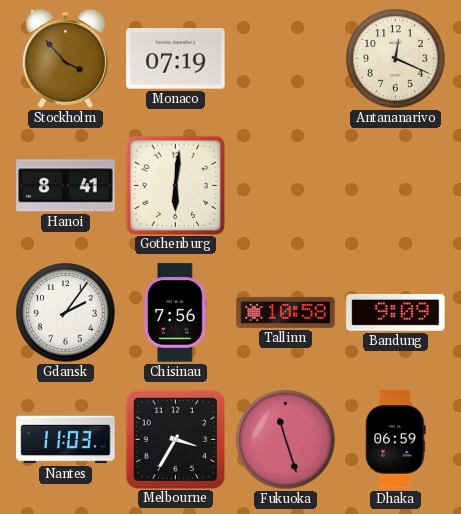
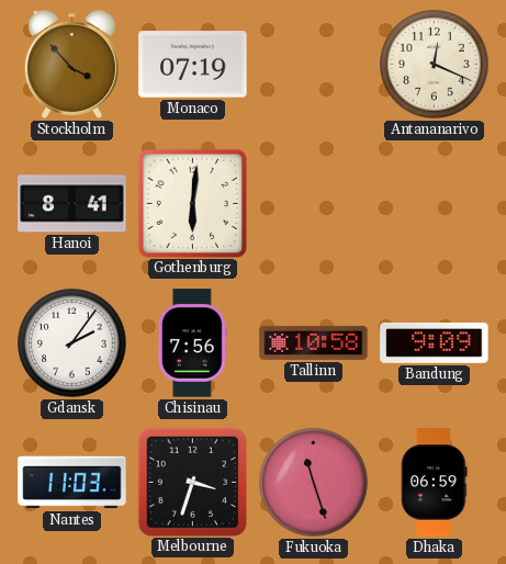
Melbourne: 3:35 -> 3:33 (192, 482)
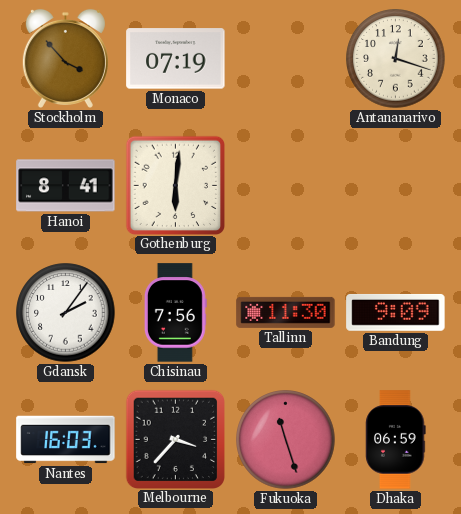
Antananarivo: 12:19 -> 12:18 (396, 59)
Tallinn: 10:58 -> 11:30 (286, 312)
Nantes: 11:03 -> 16:03 (66, 440)
Melbourne: 3:33 -> 3:37 (175, 439)
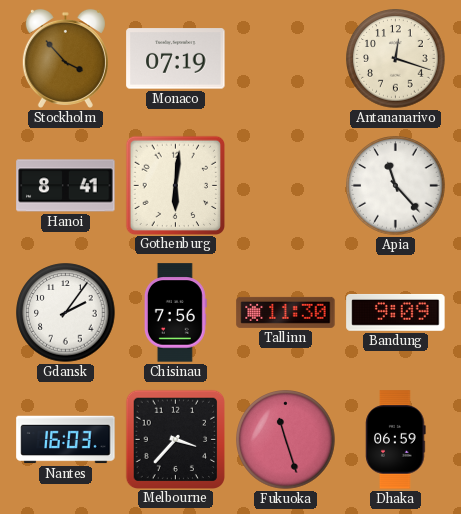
Apia: none -> 11:23 (396, 186)
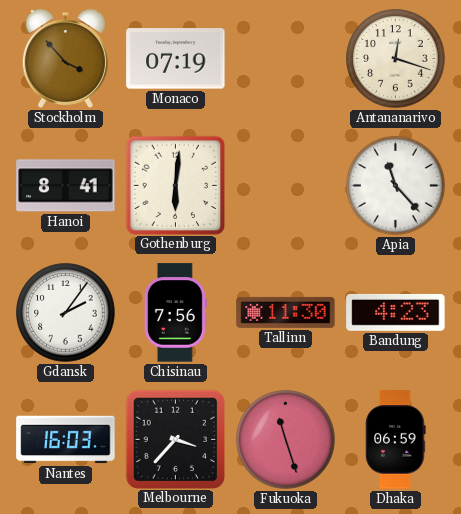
Bandung: 9:09 -> 4:23 (396, 312)
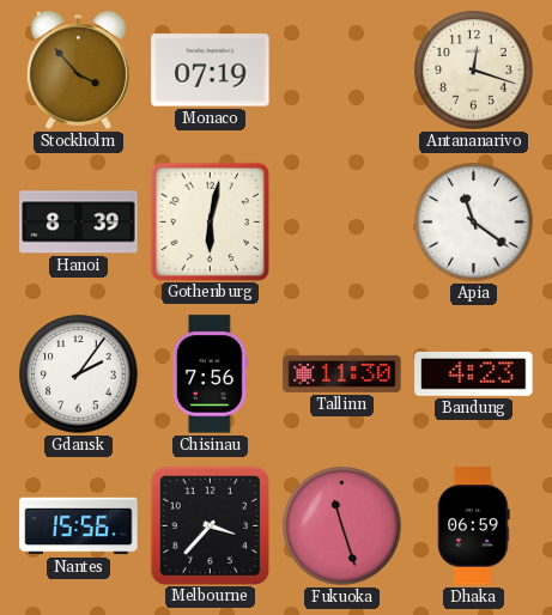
Hanoi: 8:41 -> 8:39 (79, 223)
Gothenburg: 6:01 -> 6:02 (210, 221)
Apia: 11:23 -> 11:21 (474, 223)
Nantes: 16:03 -> 15:56 (79, 526)
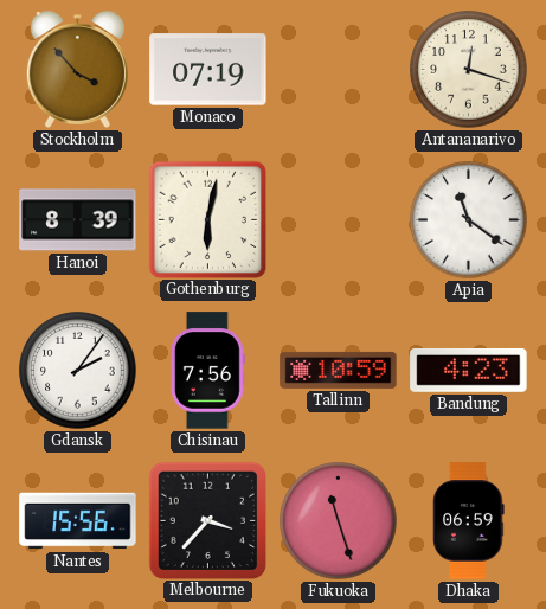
Tallinn: 11:30 -> 10:59 (339, 370)
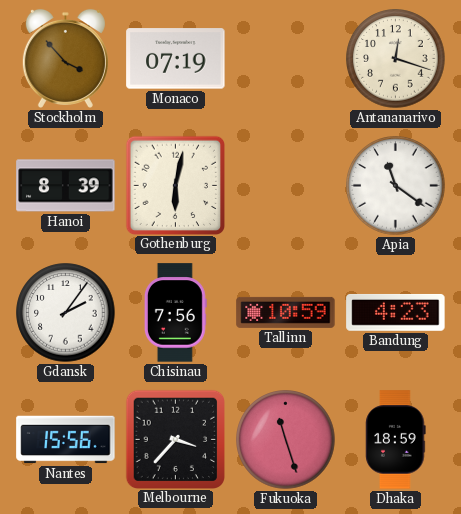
Dhaka: 06:59 -> 18:59 (396, 440)
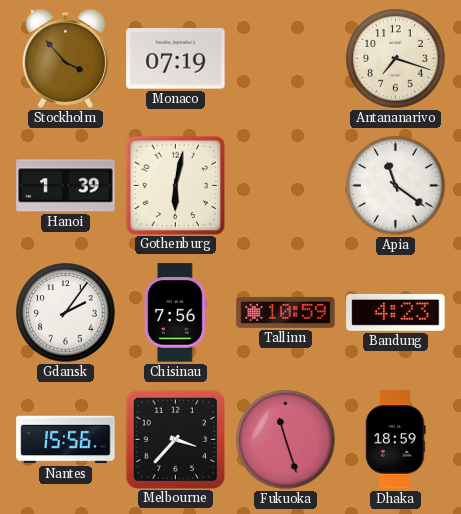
Antananarivo: 12:18 -> 7:18 (396, 59)
Hanoi: 8:39 -> 1:39 (66, 186)
